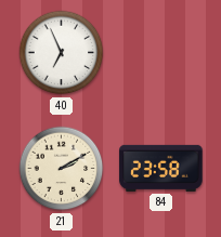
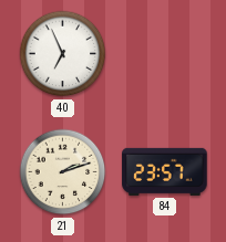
21: 2:10 -> 2:12 (63, 172)
84: 23:58 -> 23:57 (165, 171)
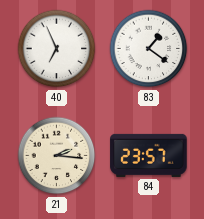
83: none -> 1:21 (149, 49)
21: 2:12 -> 2:16 (57, 156)
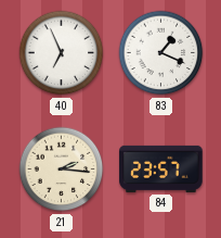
83: 1:21 -> 1:19 (161, 53)
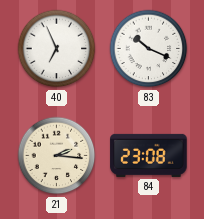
83: 1:19 -> 10:19 (149, 49)
84: 23:57 -> 23:08 (149, 155)
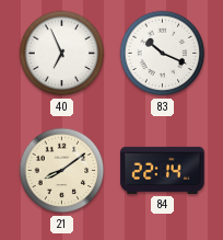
21: 2:16 -> 8:09 (62, 171)
84: 23:08 -> 22:14 (163, 170)
